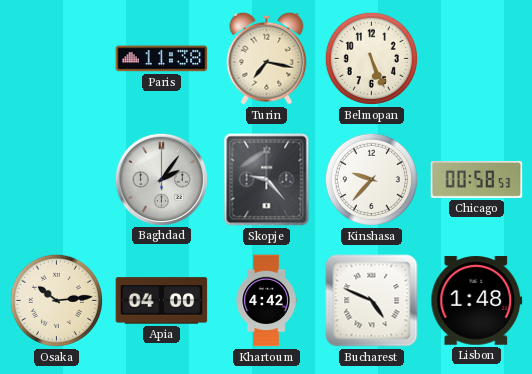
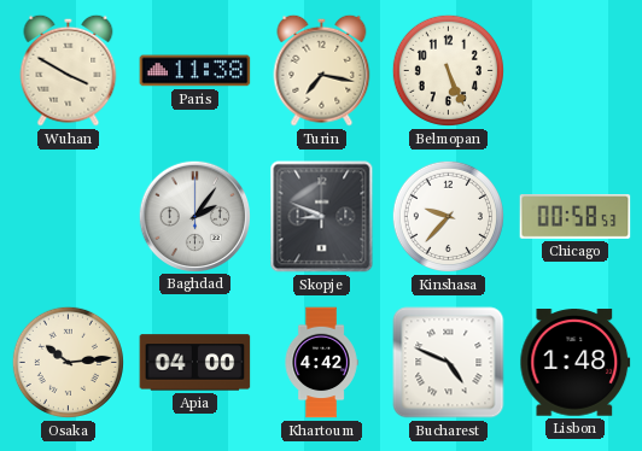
Wuhan: none -> 3:50 (69, 70)
Skopje: 9:23 -> 8:49 (322, 217)
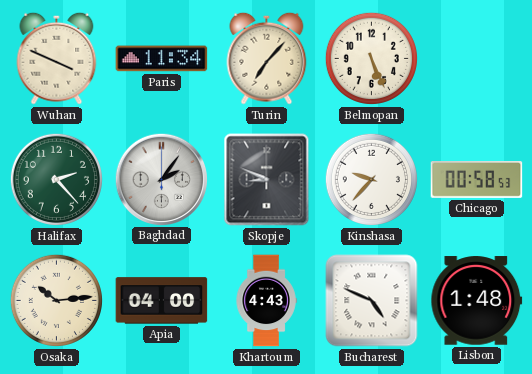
Wuhan: 3:50 -> 3:49 (57, 58)
Paris: 11:38 -> 11:34 (162, 59)
Turin: 7:17 -> 7:07 (267, 58)
Halifax: none -> 2:23 (56, 179)
Khartoum: 4:42 -> 4:43 (266, 301)
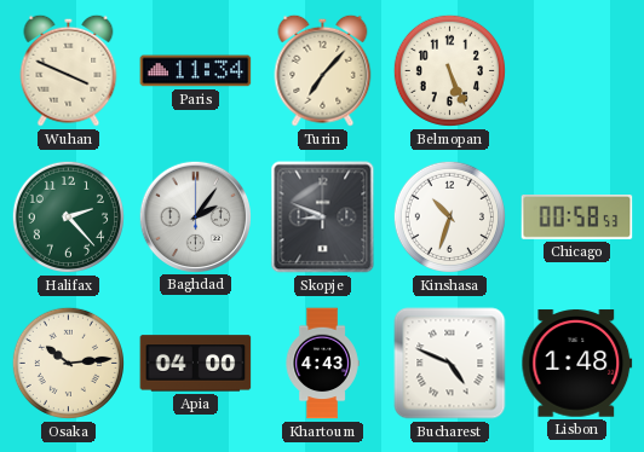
Kinshasa: 9:37 -> 10:33 (449, 216)
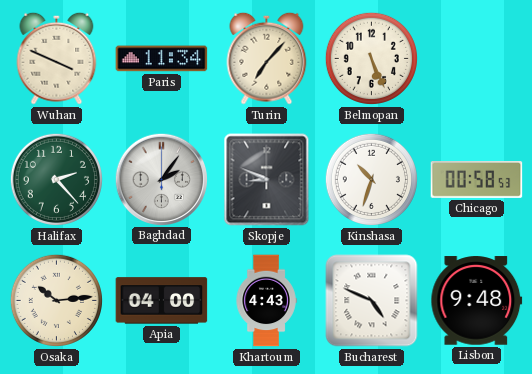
Lisbon: 1:48 -> 9:48 (477, 301)
